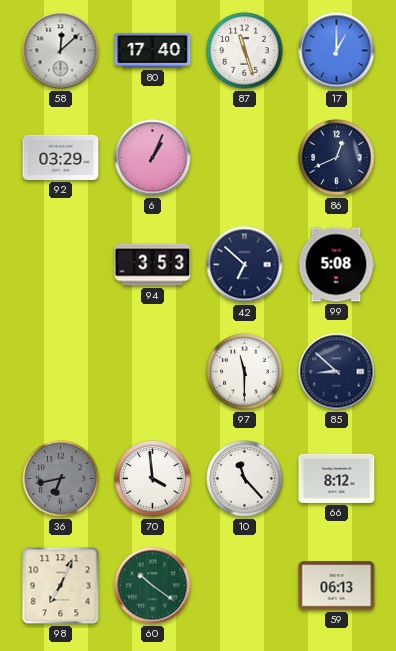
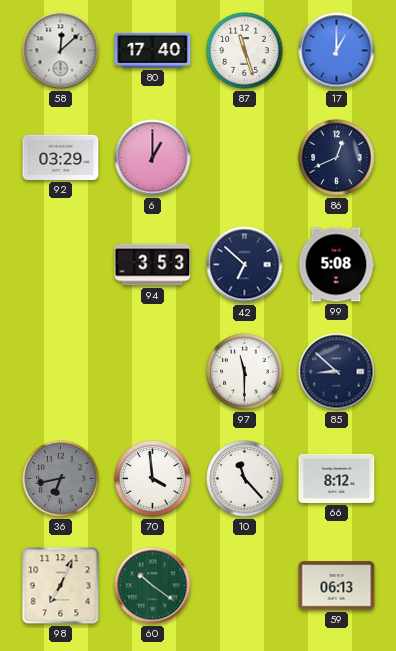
6: 1:04 -> 1:00 (153, 158)
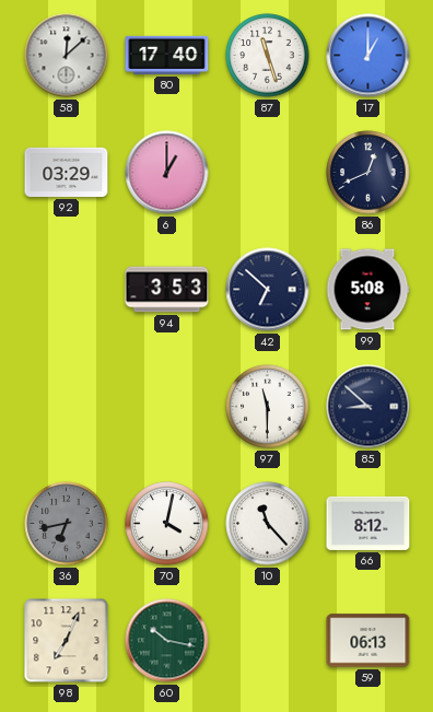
70: 3:59 -> 4:02 (167, 524)
60: 10:21 -> 10:17 (167, 641)
